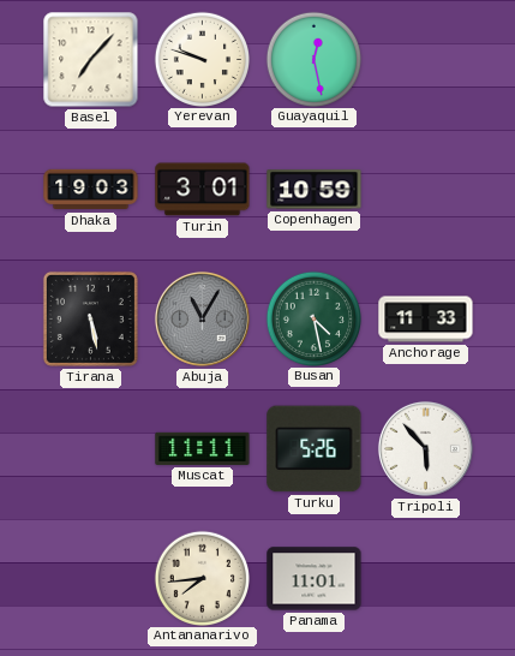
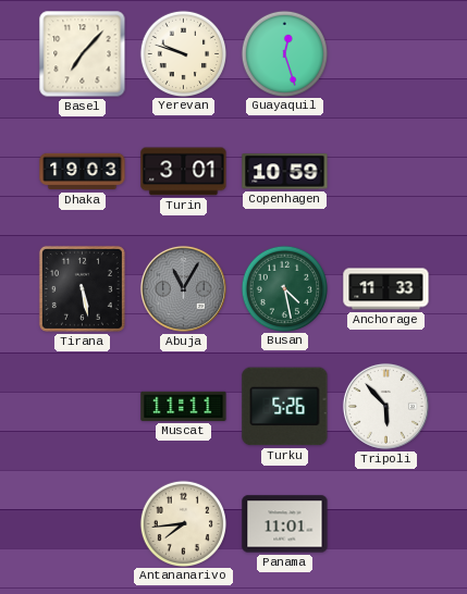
Guayaquil: 12:28 -> 12:27 (284, 53)
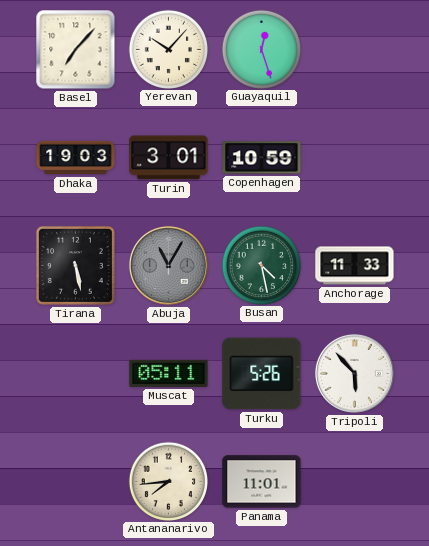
Yerevan: 9:48 -> 10:07 (168, 49)
Muscat: 11:11 -> 05:11 (169, 373)
